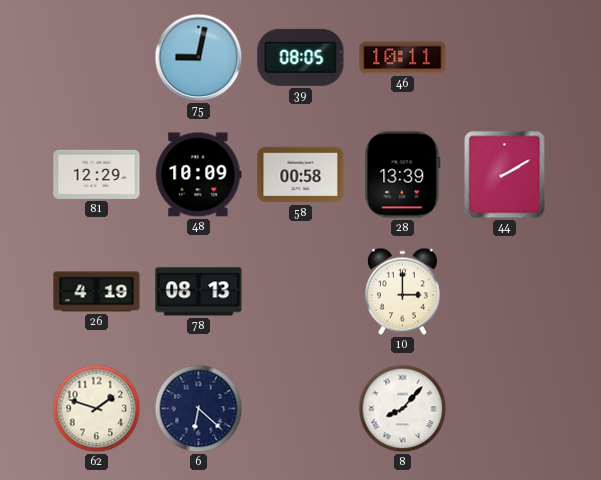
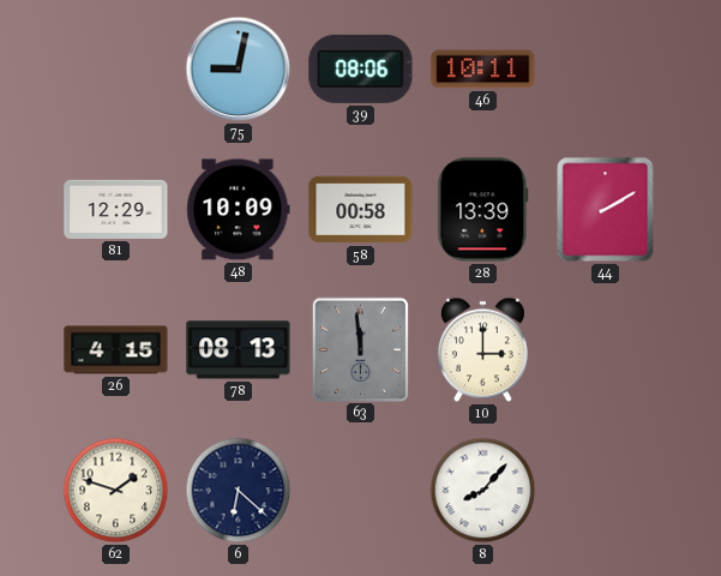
39: 08:05 -> 08:06 (361, 68)
26: 4:19 -> 4:15 (116, 350)
63: none -> 11:59 (360, 349)
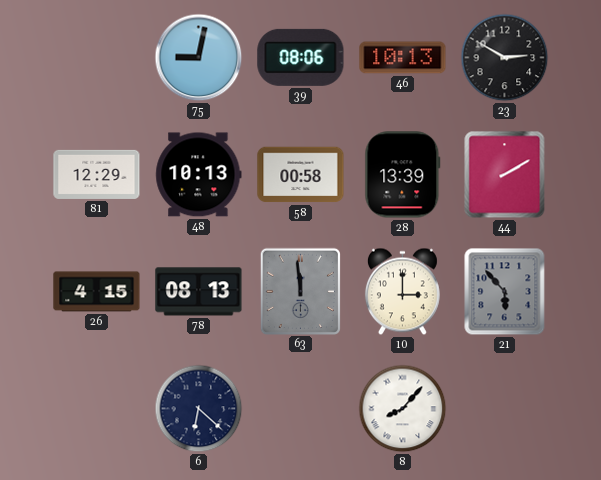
46: 10:11 -> 10:13 (403, 58)
23: none -> 2:50 (505, 58)
48: 10:09 -> 10:13 (199, 175)
21: none -> 5:53 (505, 292)
62: 1:48 -> none (116, 491)
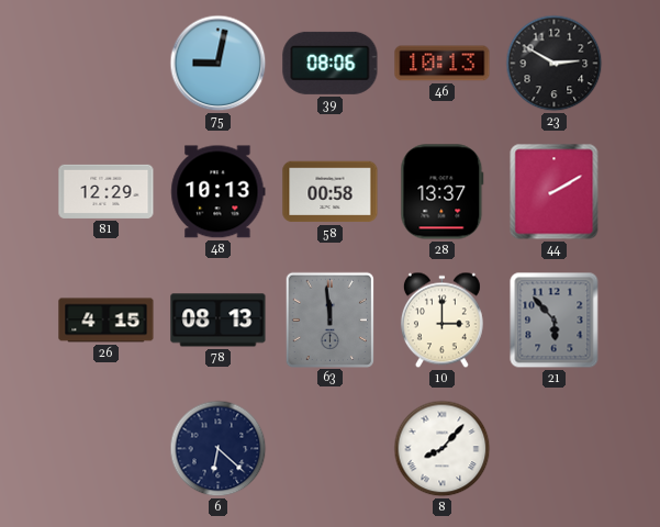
28: 13:39 -> 13:37 (443, 192)
